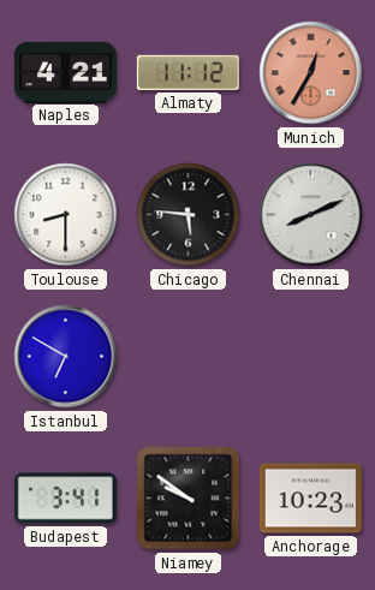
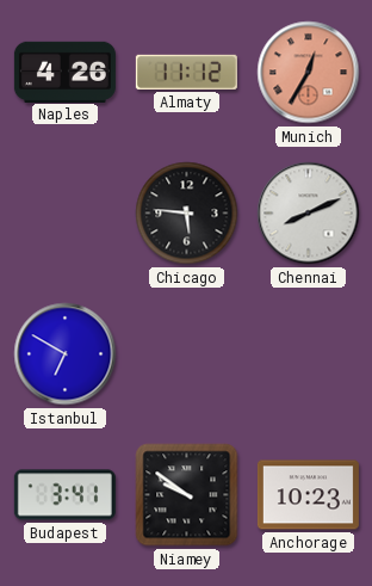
Naples: 4:21 -> 4:26 (64, 72)
Toulouse: 8:30 -> none (66, 215)
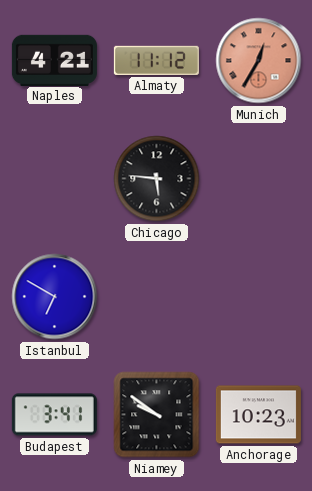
Naples: 4:26 -> 4:21 (54, 60)
Chennai: 8:11 -> none (309, 214)
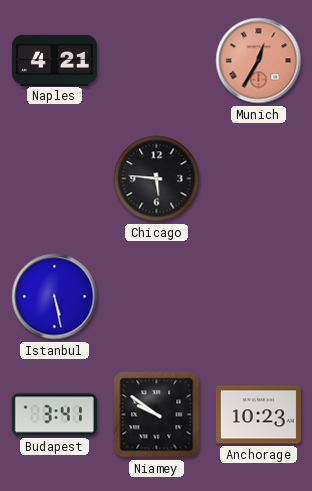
Almaty: 11:12 -> none (156, 60)
Istanbul: 6:50 -> 5:28 (55, 297)
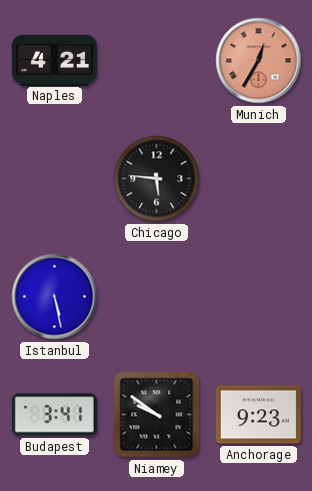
Anchorage: 10:23 -> 9:23 (258, 415)
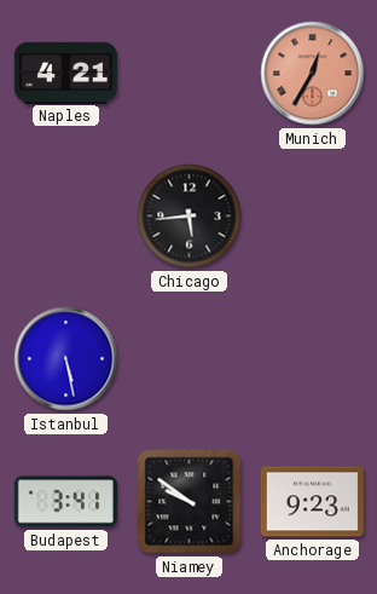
Chicago: 5:46 -> 5:44 (190, 217)
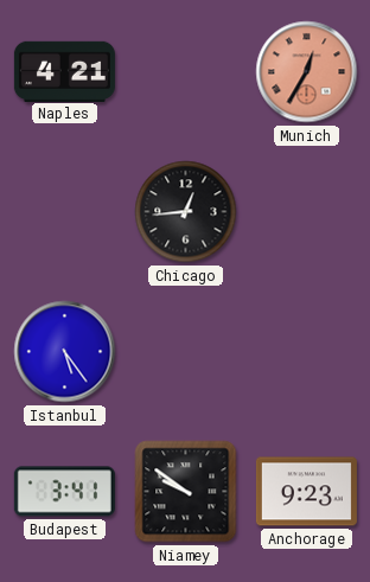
Chicago: 5:44 -> 12:44 (186, 212)
Istanbul: 5:28 -> 5:24 (65, 352)
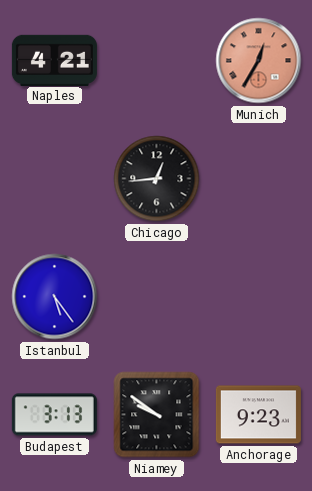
Budapest: 3:41 -> 3:13 (54, 415)
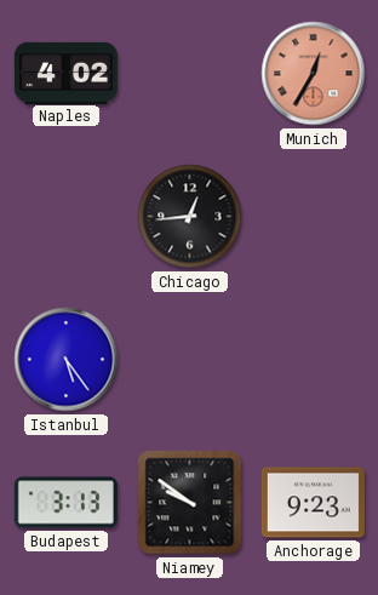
Naples: 4:21 -> 4:02 (65, 73)
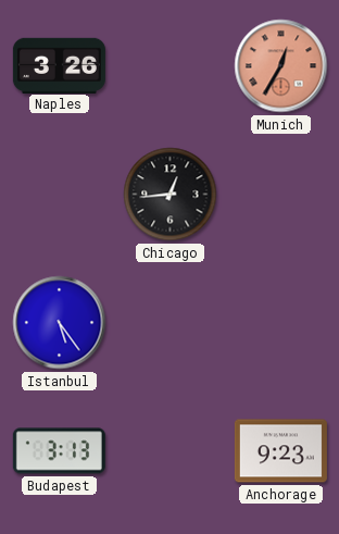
Naples: 4:02 -> 3:26 (59, 65)
Niamey: 9:51 -> none (190, 503)
